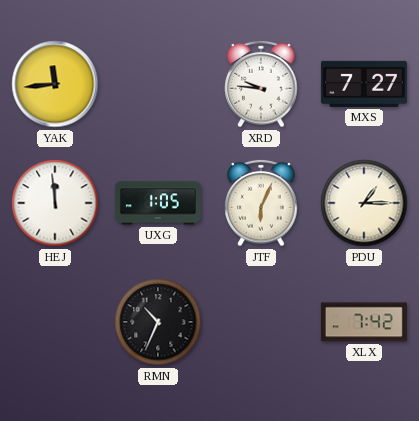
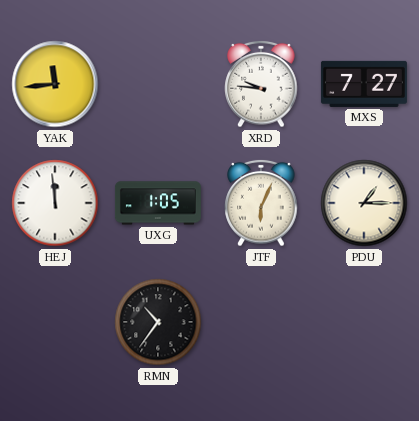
RMN: 10:34 -> 10:36 (158, 322)
XLX: 7:42 -> none (364, 322)
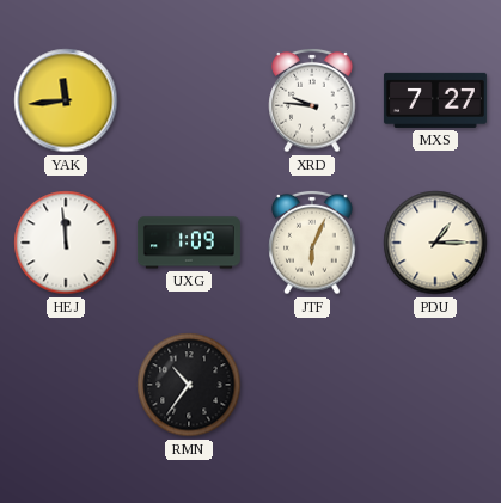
UXG: 1:05 -> 1:09 (189, 243)
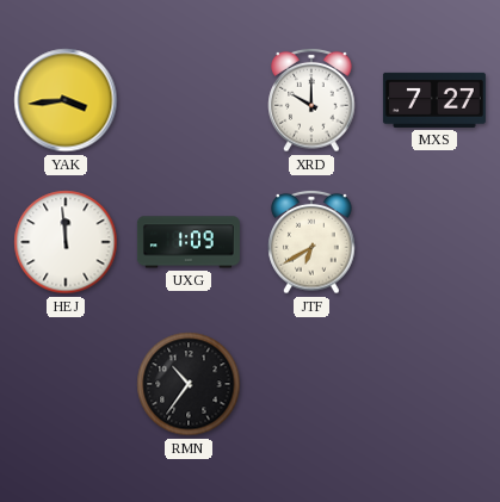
YAK: 11:44 -> 3:44 (66, 100)
XRD: 9:46 -> 10:00 (311, 100)
JTF: 6:04 -> 6:40 (311, 242)
PDU: 1:15 -> none (435, 243)
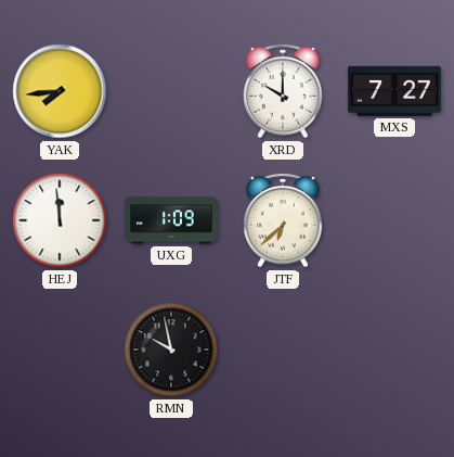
YAK: 3:44 -> 7:44 (60, 91)
JTF: 6:40 -> 6:38 (283, 220)
RMN: 10:36 -> 9:58 (171, 350)
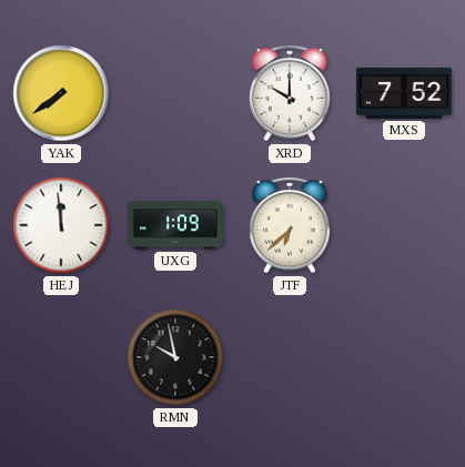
YAK: 7:44 -> 7:39 (61, 93)
MXS: 7:27 -> 7:52 (404, 93)
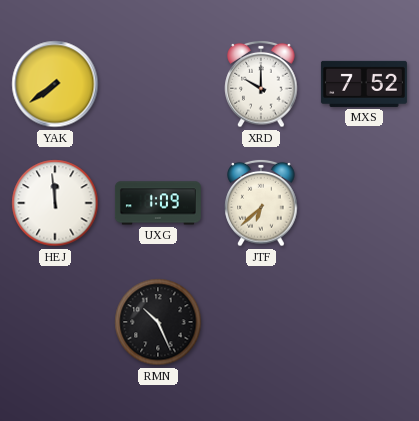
RMN: 9:58 -> 10:26 (158, 322)
